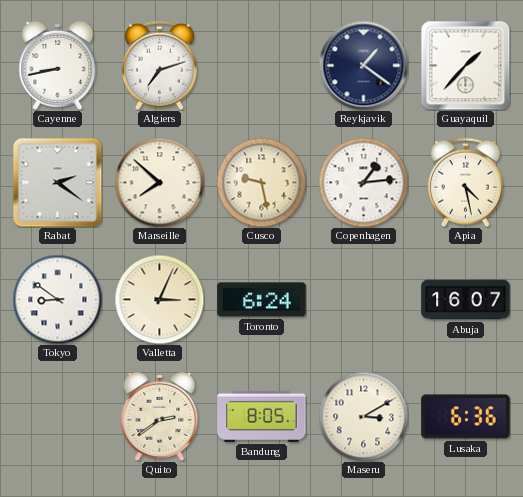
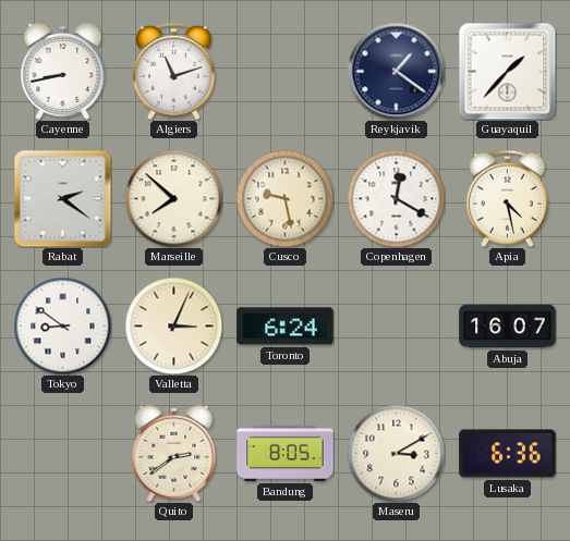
Algiers: 7:12 -> 11:12 (173, 71)
Copenhagen: 1:14 -> 12:20 (396, 198)
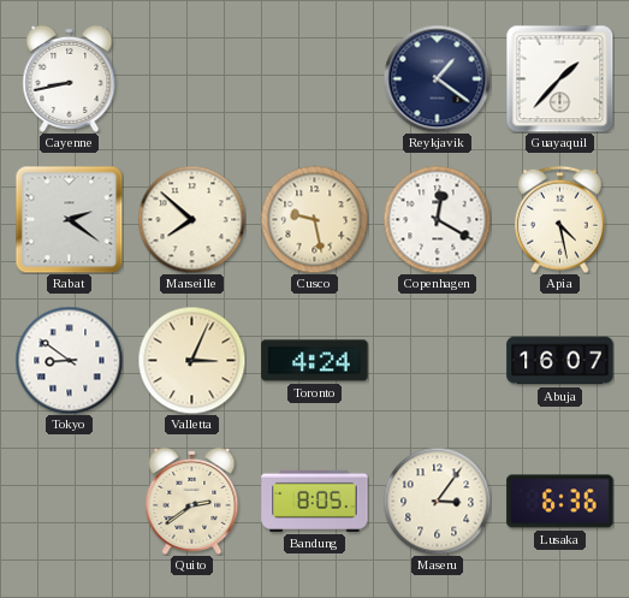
Algiers: 11:12 -> none (173, 71)
Toronto: 6:24 -> 4:24 (315, 361)
Maseru: 3:10 -> 3:06 (437, 501)
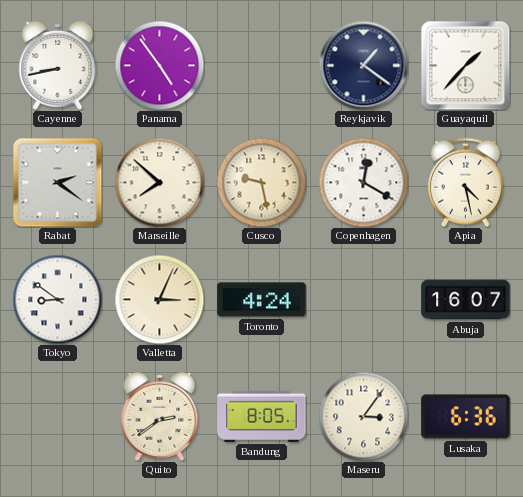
Panama: none -> 4:54 (159, 65)
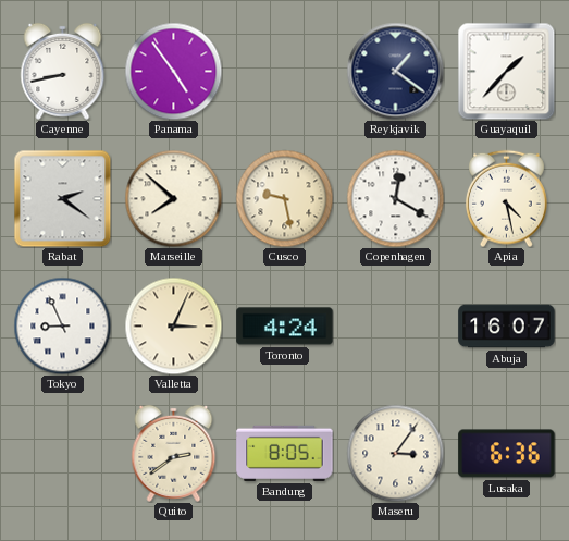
Tokyo: 8:51 -> 8:56 (62, 325)
